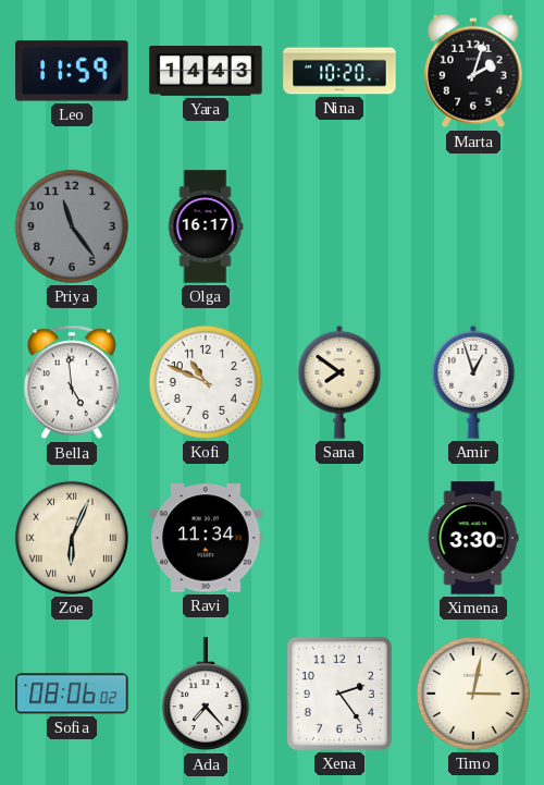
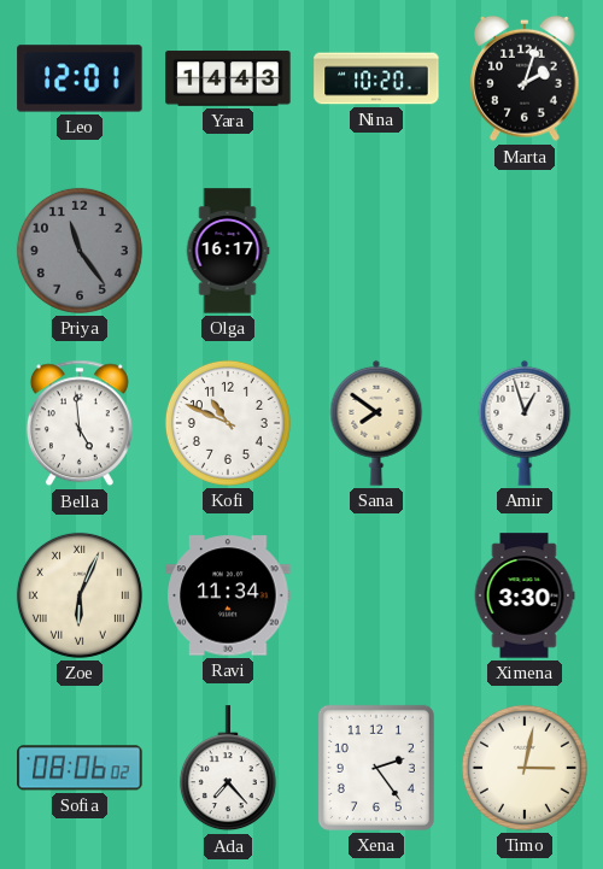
Leo: 11:59 -> 12:01 (80, 78)
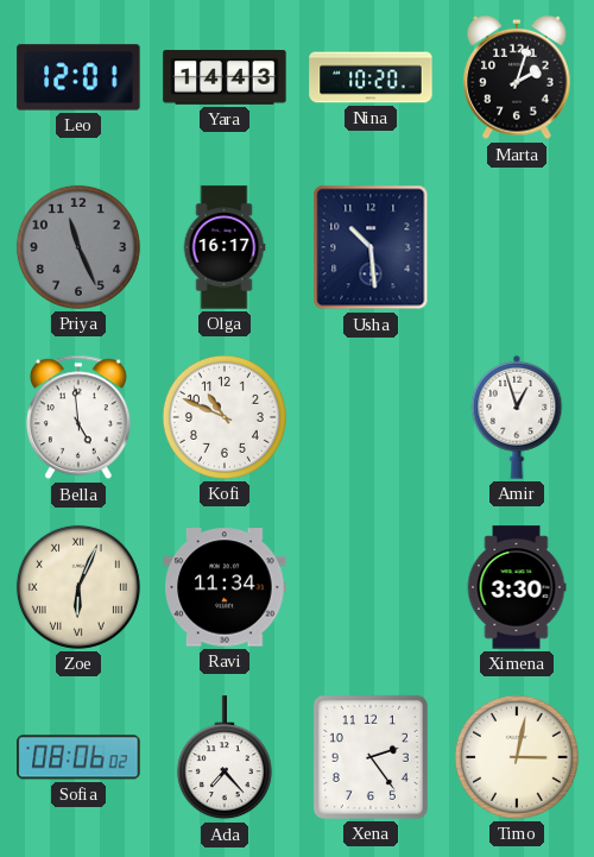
Priya: 11:24 -> 11:26 (78, 247)
Usha: none -> 10:29 (371, 247)
Sana: 7:51 -> none (376, 423)
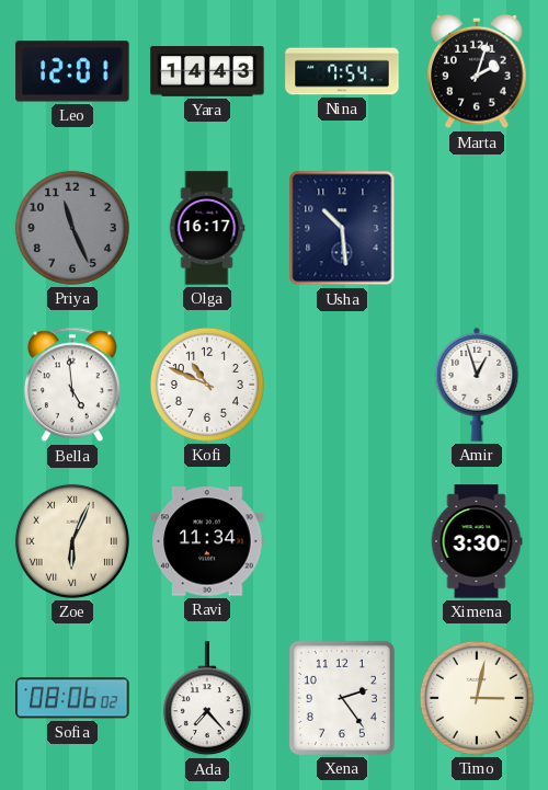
Nina: 10:20 -> 7:54 (342, 71)
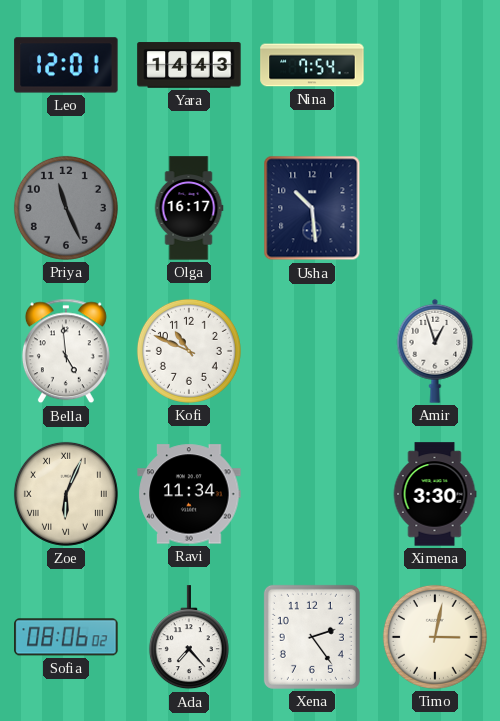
Marta: 2:03 -> none (477, 71)
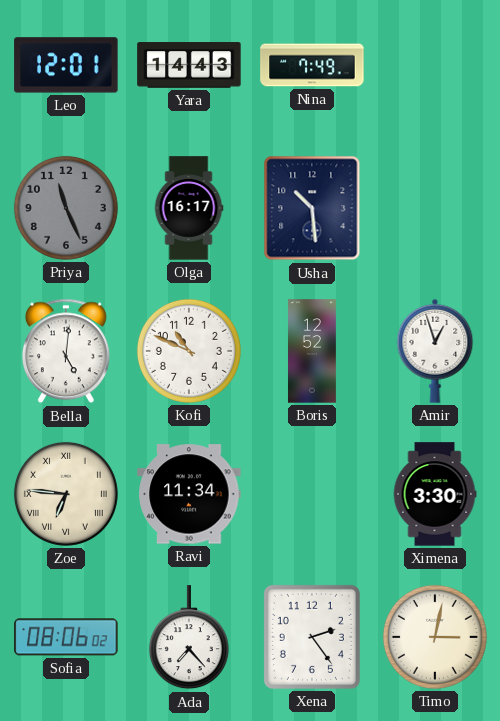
Nina: 7:54 -> 7:49 (312, 65)
Bella: 4:59 -> 5:01 (66, 351)
Boris: none -> 12:52 (312, 351)
Zoe: 6:04 -> 6:46 (66, 494)
